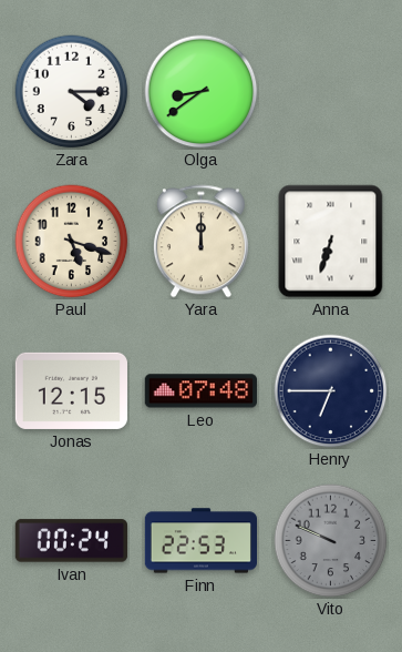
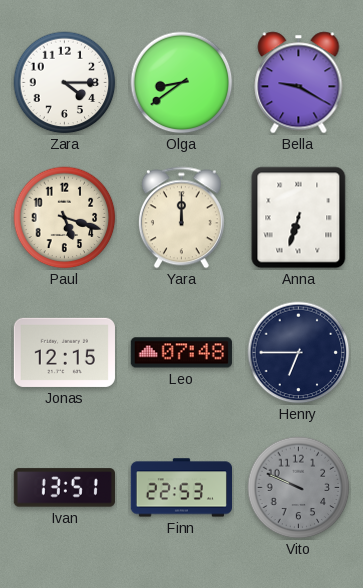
Bella: none -> 9:20 (299, 83)
Ivan: 00:24 -> 13:51 (64, 488)
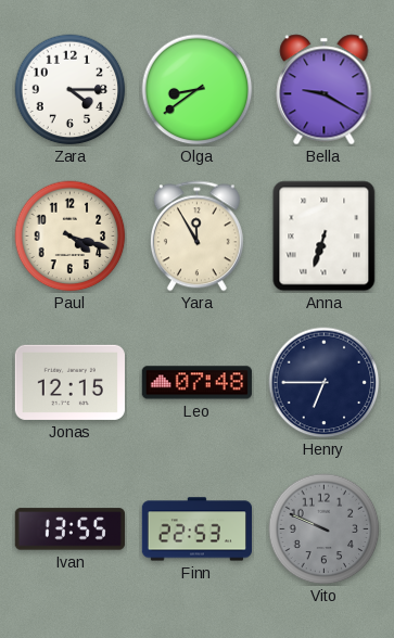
Paul: 5:18 -> 4:18 (71, 237)
Yara: 12:00 -> 11:55 (196, 237)
Ivan: 13:51 -> 13:55 (69, 529)
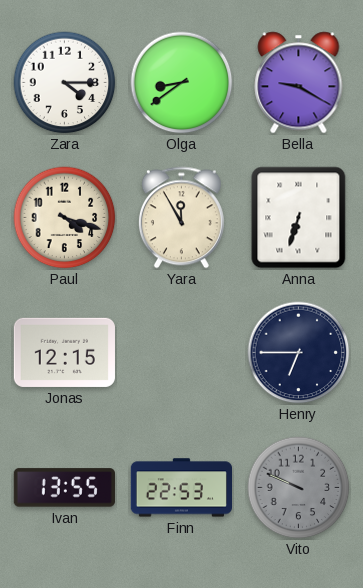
Leo: 07:48 -> none (196, 383)
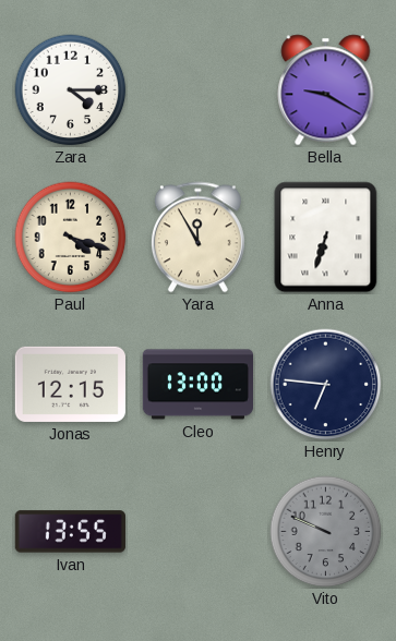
Olga: 8:39 -> none (182, 83)
Cleo: none -> 13:00 (197, 385)
Henry: 6:45 -> 6:46 (326, 385)
Finn: 22:53 -> none (181, 488)
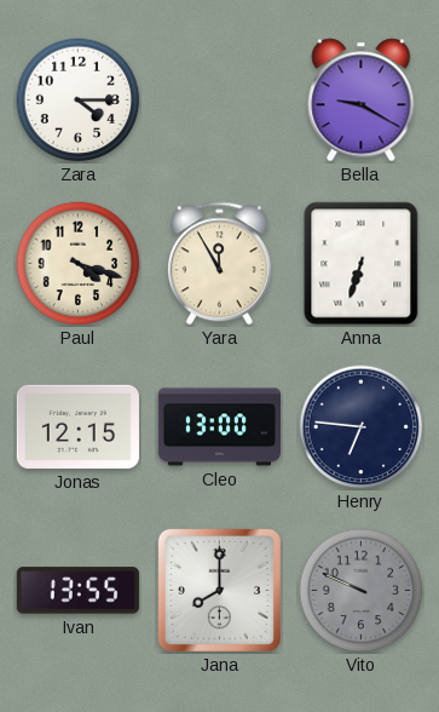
Jana: none -> 8:00 (219, 590)
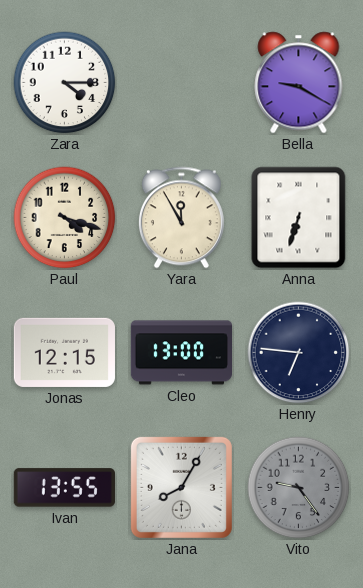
Jana: 8:00 -> 8:05 (181, 487)
Vito: 9:49 -> 9:24 (299, 488)
